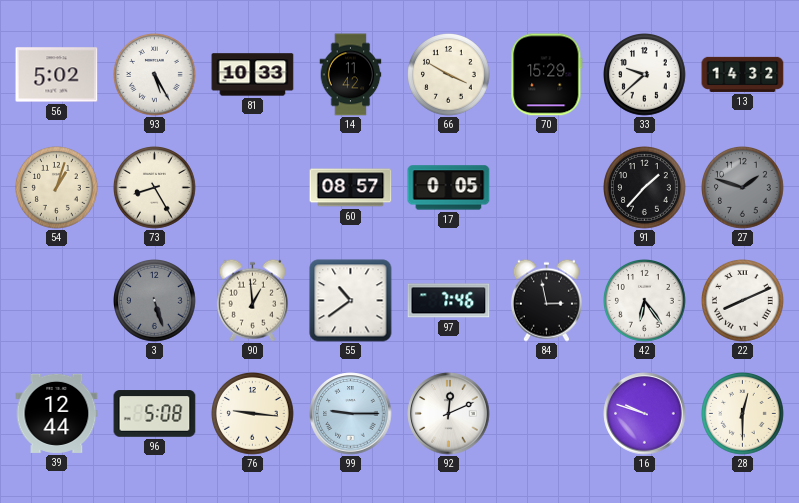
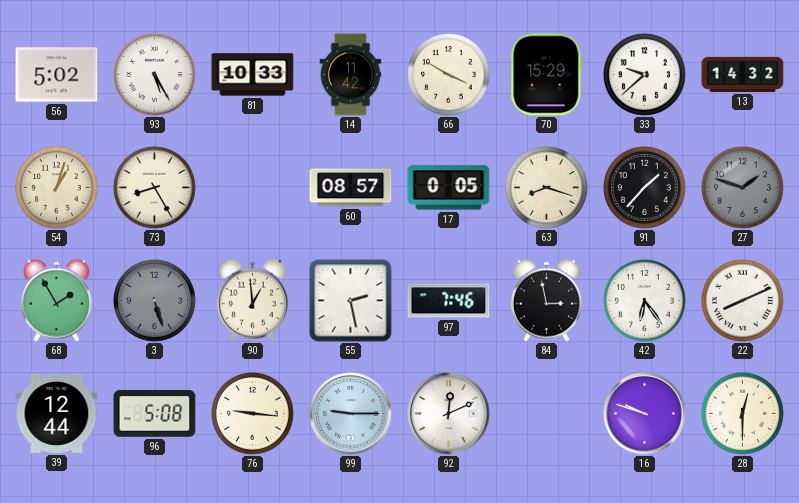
63: none -> 8:18 (547, 188)
68: none -> 1:55 (56, 300)
55: 10:39 -> 2:28 (351, 301)
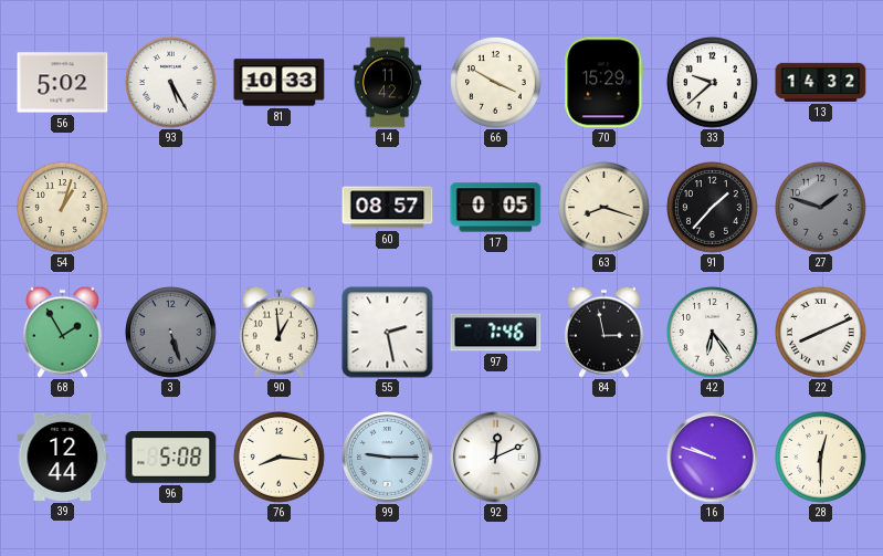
73: 8:25 -> none (155, 188)
76: 9:16 -> 8:16 (280, 458)
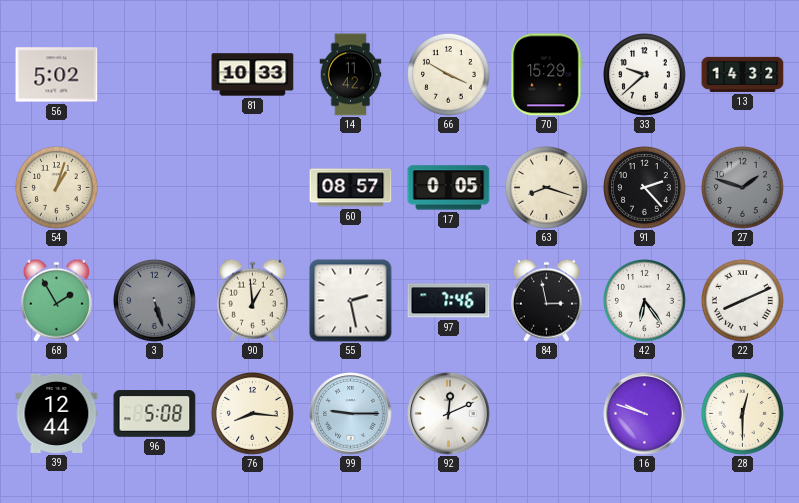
93: 5:25 -> none (171, 83)
91: 1:37 -> 2:23 (645, 188)
